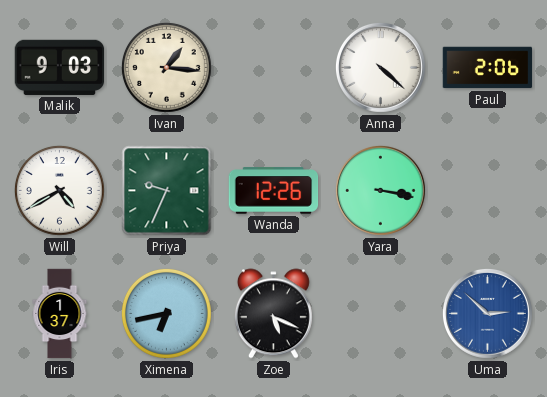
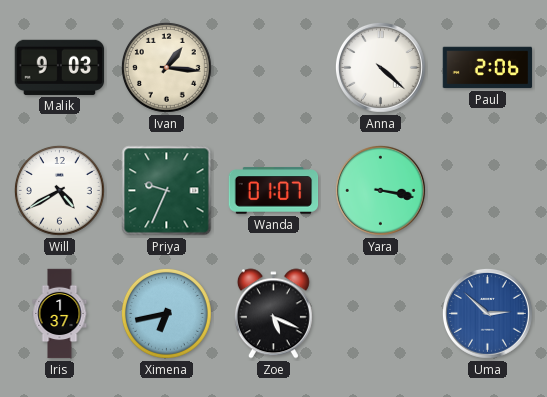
Wanda: 12:26 -> 01:07 (274, 191)
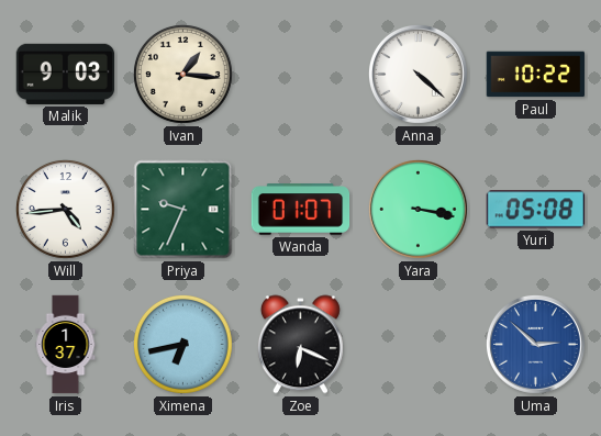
Paul: 2:06 -> 10:22 (536, 75)
Will: 4:40 -> 4:44 (66, 210)
Yuri: none -> 05:08 (536, 210)
Zoe: 5:19 -> 6:19 (300, 345)
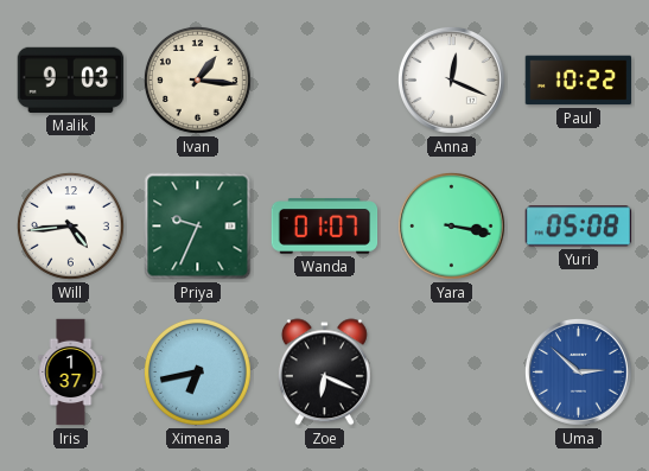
Anna: 4:22 -> 12:19 (451, 79)
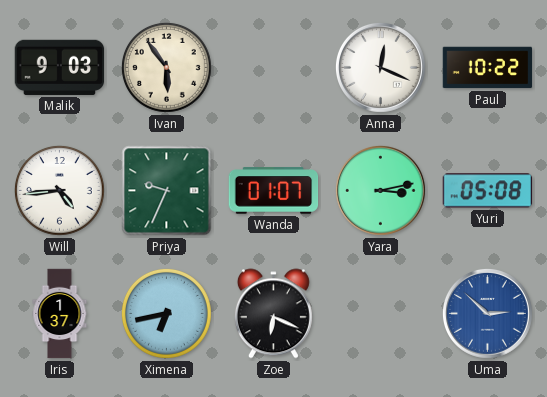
Ivan: 1:16 -> 5:54 (167, 68)
Yara: 3:17 -> 3:13 (380, 190)
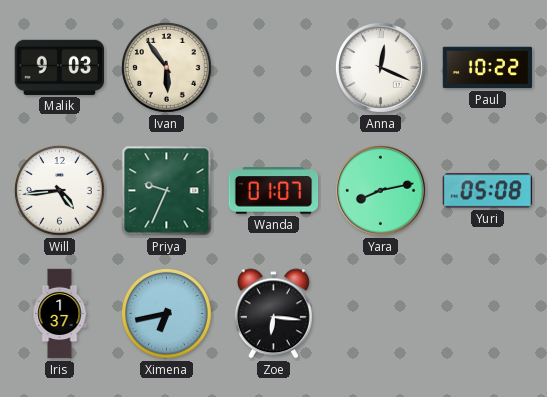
Yara: 3:13 -> 8:13 (380, 190)
Zoe: 6:19 -> 6:16 (273, 314)
Uma: 2:52 -> none (487, 313)
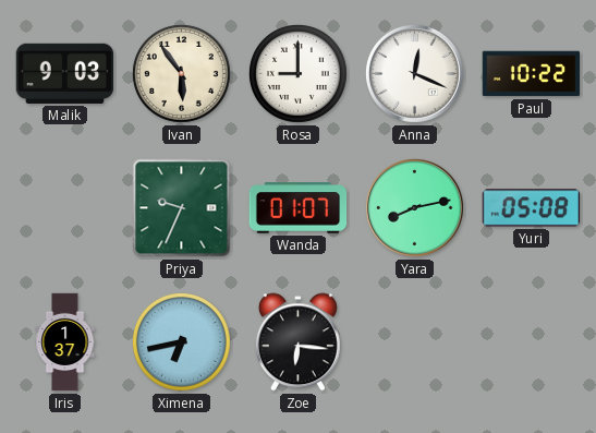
Rosa: none -> 9:00 (299, 74)
Will: 4:44 -> none (60, 191)
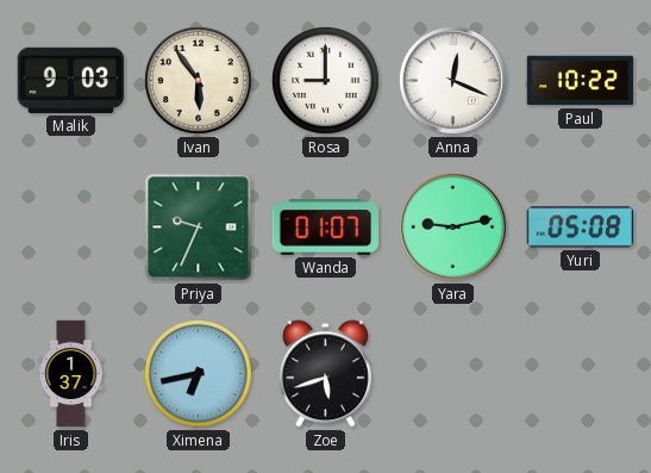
Yara: 8:13 -> 9:13 (452, 226)
Zoe: 6:16 -> 5:42 (325, 374)
